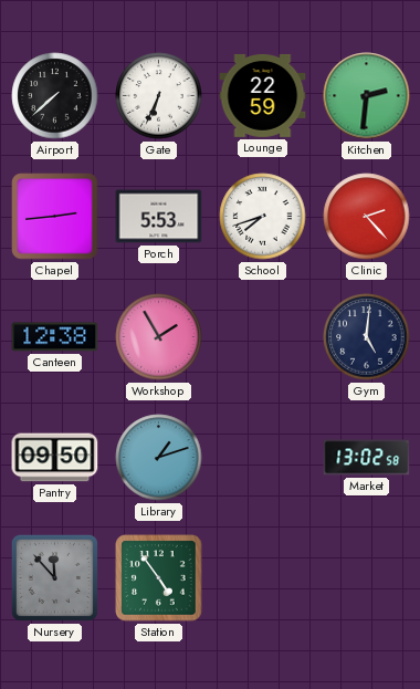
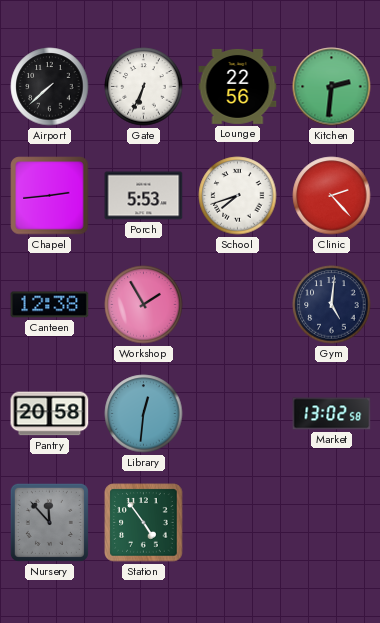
Lounge: 22:59 -> 22:56 (238, 86)
Pantry: 09:50 -> 20:58 (50, 414)
Library: 1:12 -> 12:31 (144, 414)
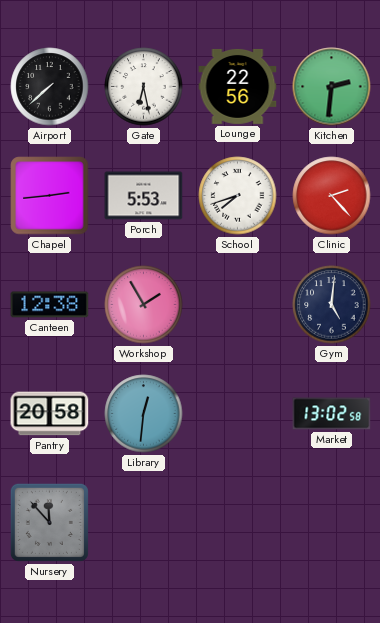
Gate: 6:34 -> 6:28 (144, 87)
Station: 4:54 -> none (144, 523)
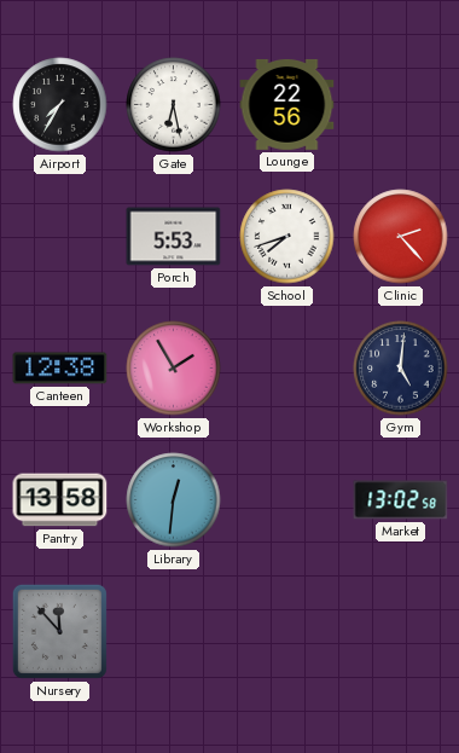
Airport: 7:38 -> 7:35 (60, 105)
Kitchen: 2:31 -> none (332, 87)
Chapel: 2:44 -> none (50, 196)
Pantry: 20:58 -> 13:58 (60, 500)
